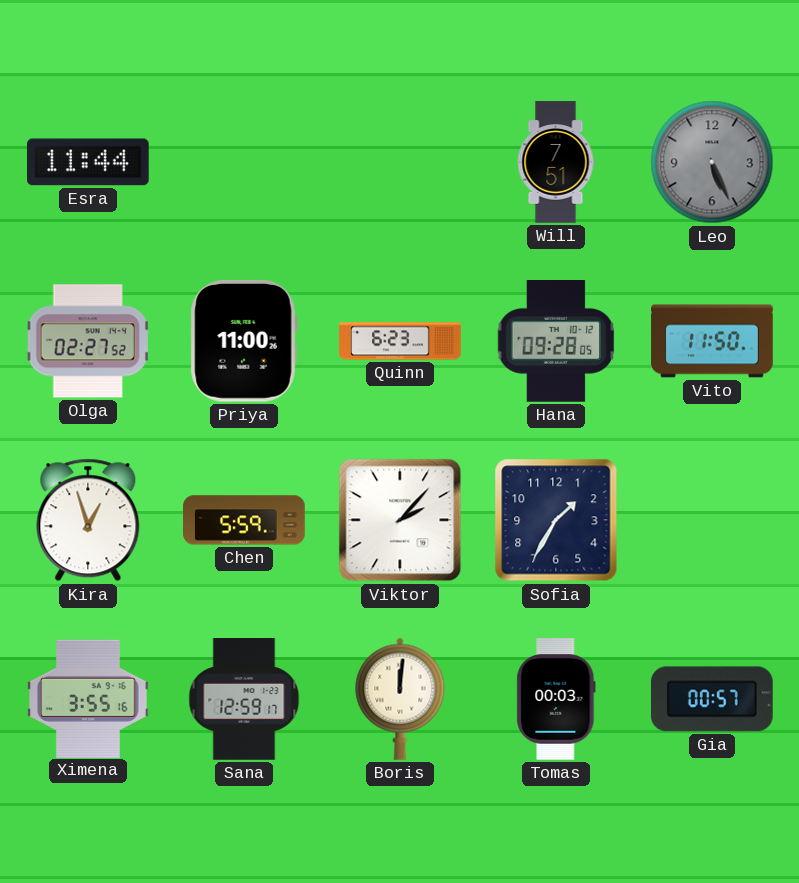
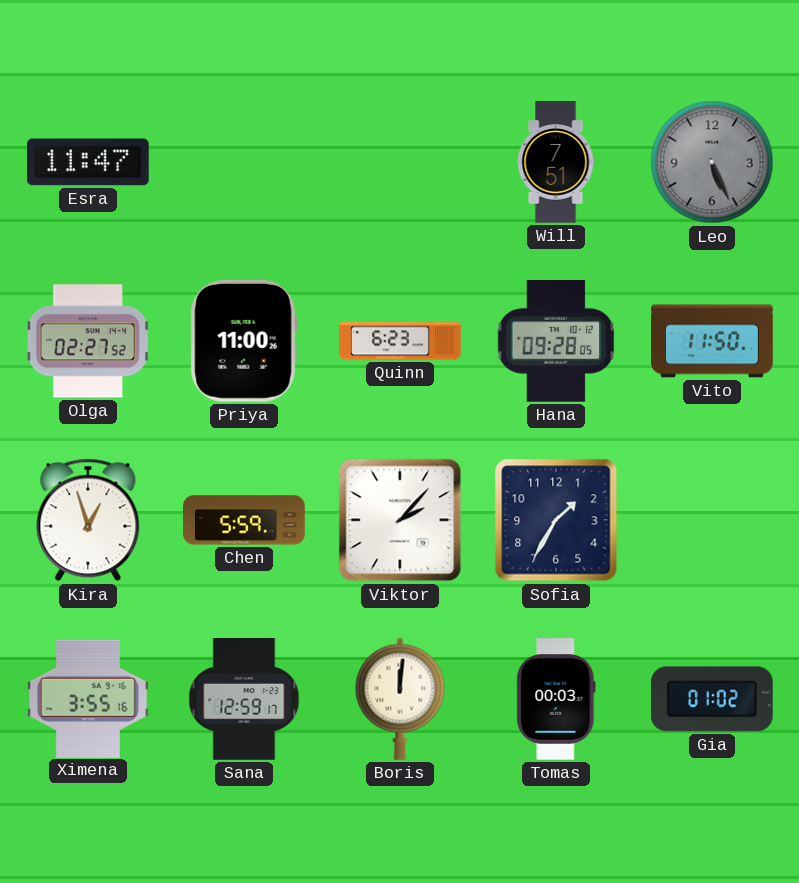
Esra: 11:44 -> 11:47 (89, 162)
Gia: 00:57 -> 01:02 (712, 699)
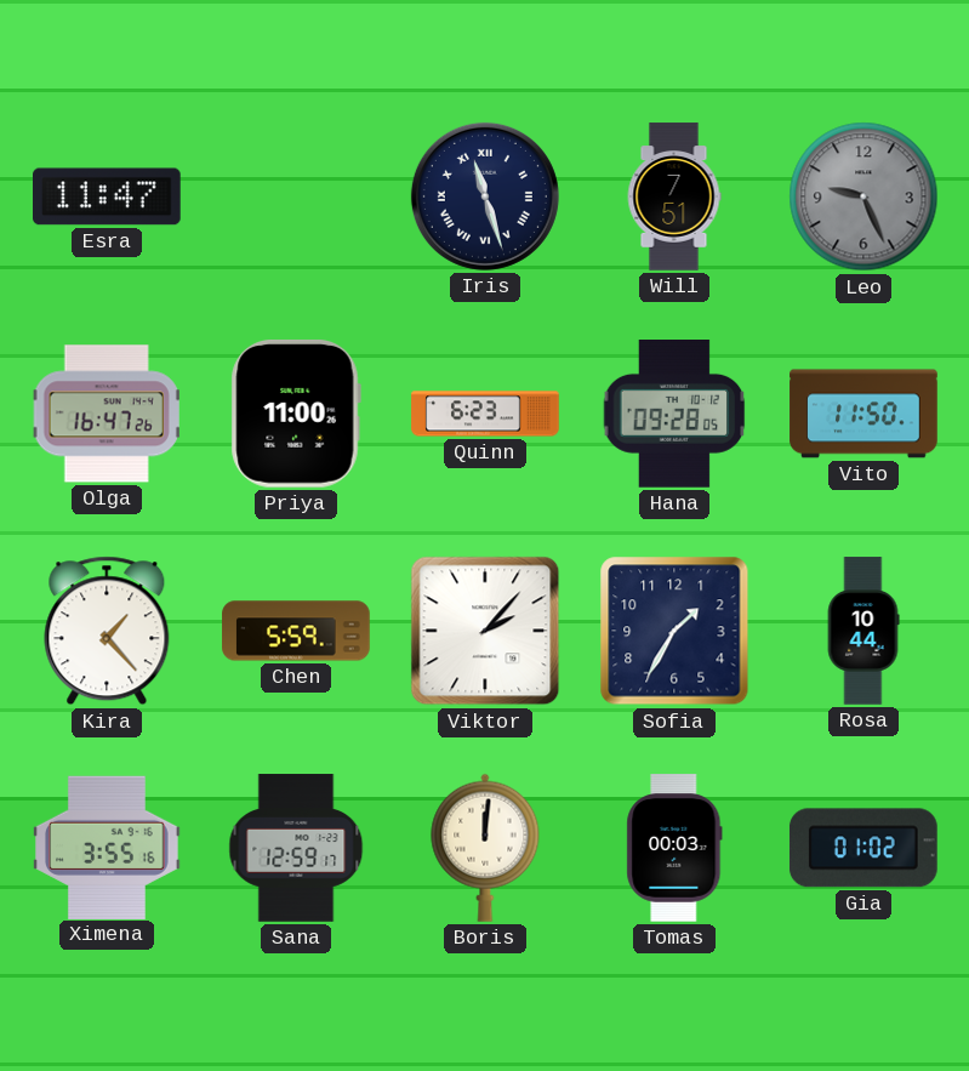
Iris: none -> 11:27 (485, 196)
Leo: 5:26 -> 9:26 (863, 196)
Olga: 02:27 -> 16:47 (107, 414)
Kira: 12:57 -> 1:23 (107, 631)
Rosa: none -> 10:44 (863, 631)
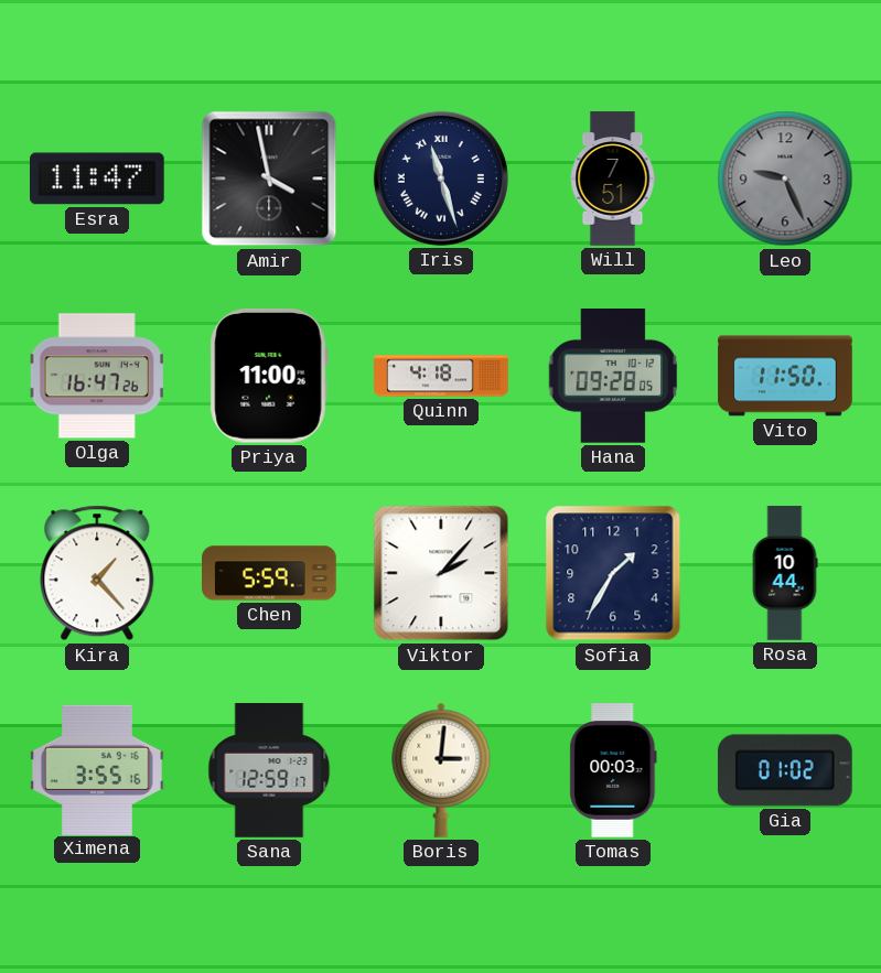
Amir: none -> 3:58 (269, 179)
Quinn: 6:23 -> 4:18 (441, 376)
Boris: 12:01 -> 3:01 (441, 770)
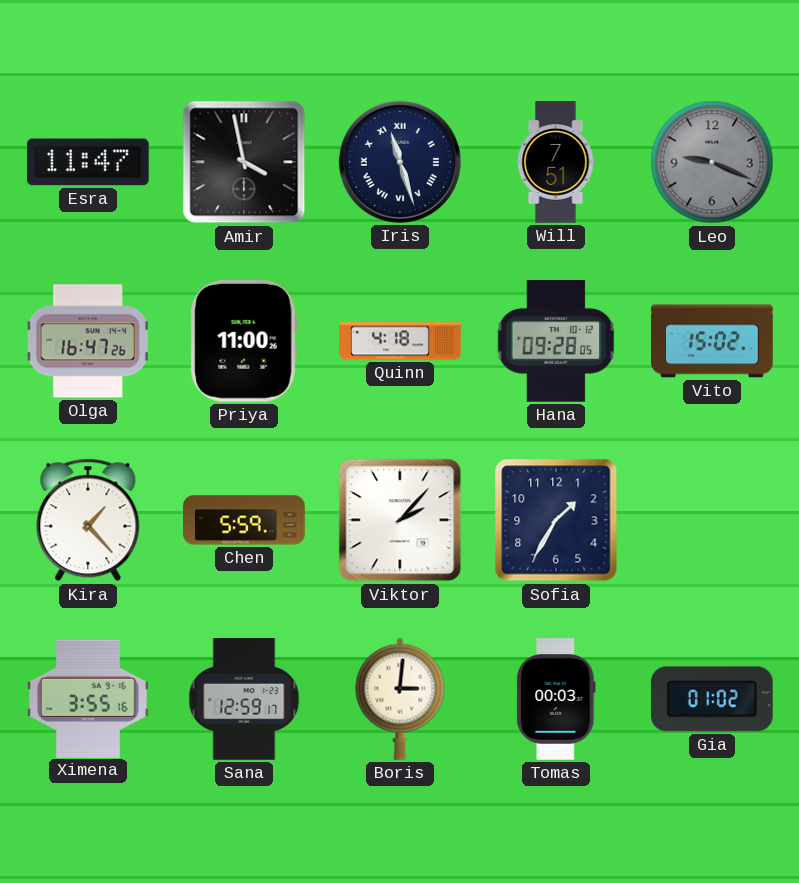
Leo: 9:26 -> 9:19 (712, 162)
Vito: 11:50 -> 15:02 (712, 341)
Rosa: 10:44 -> none (785, 573)
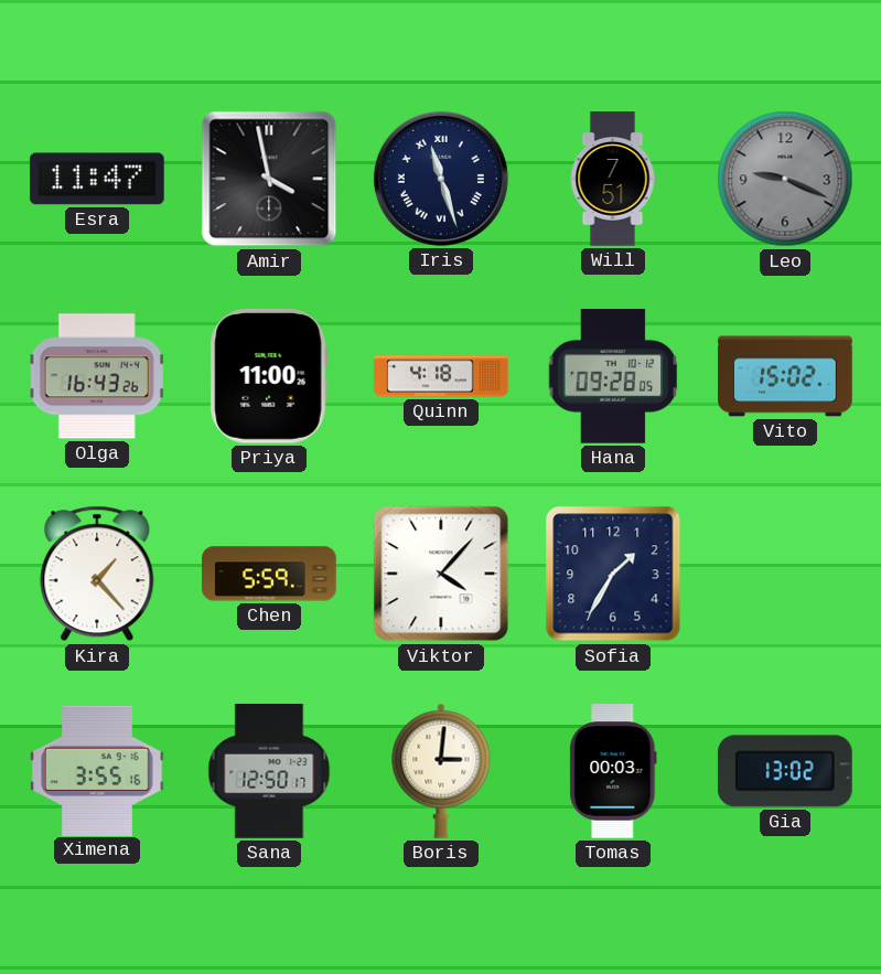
Olga: 16:47 -> 16:43 (97, 376)
Viktor: 2:07 -> 4:07 (441, 574)
Sana: 12:59 -> 12:50 (269, 771)
Gia: 01:02 -> 13:02 (785, 771)
